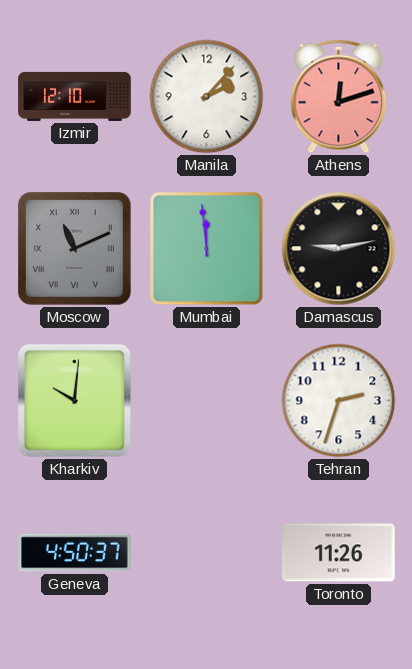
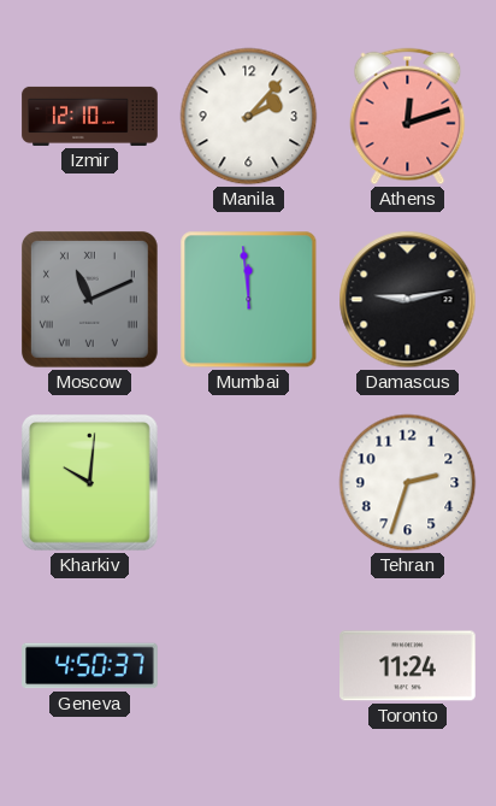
Toronto: 11:26 -> 11:24 (408, 666)
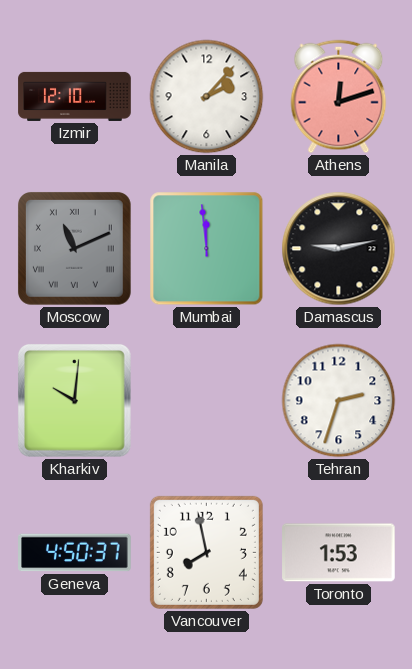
Vancouver: none -> 7:58 (206, 552)
Toronto: 11:24 -> 1:53 (339, 553)
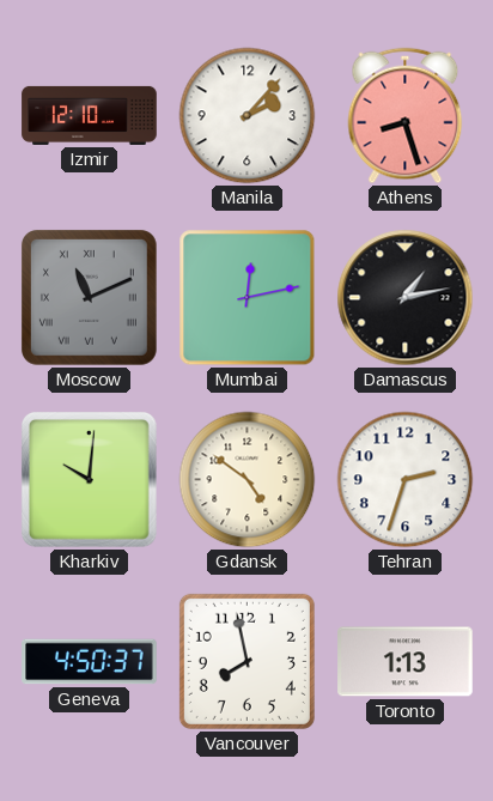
Athens: 12:12 -> 8:27 (406, 116)
Mumbai: 11:59 -> 12:13 (248, 298)
Damascus: 9:13 -> 1:13 (406, 298)
Gdansk: none -> 4:51 (248, 480)
Toronto: 1:53 -> 1:13 (406, 662)
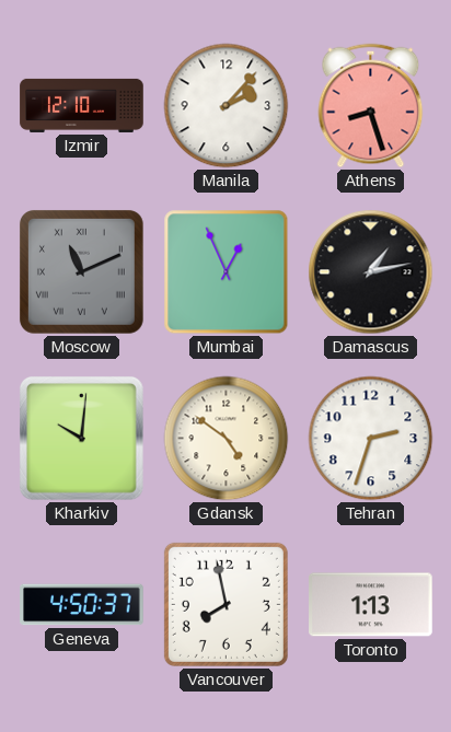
Mumbai: 12:13 -> 12:56 (227, 272)
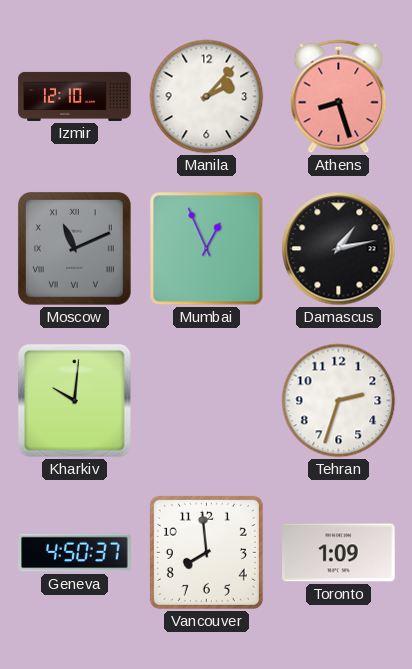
Gdansk: 4:51 -> none (227, 439)
Vancouver: 7:58 -> 7:59 (206, 552)
Toronto: 1:13 -> 1:09 (339, 553)
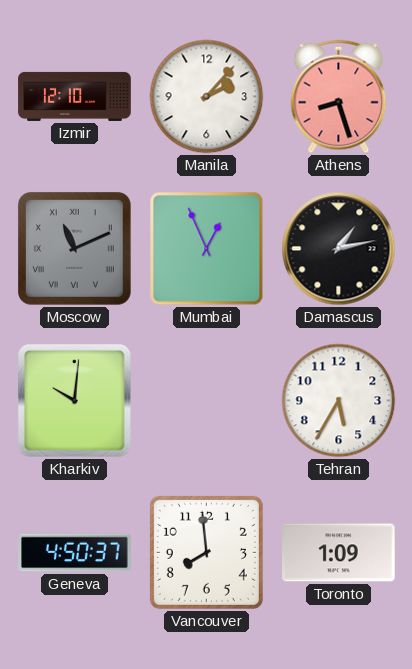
Tehran: 2:33 -> 5:35 (339, 401)
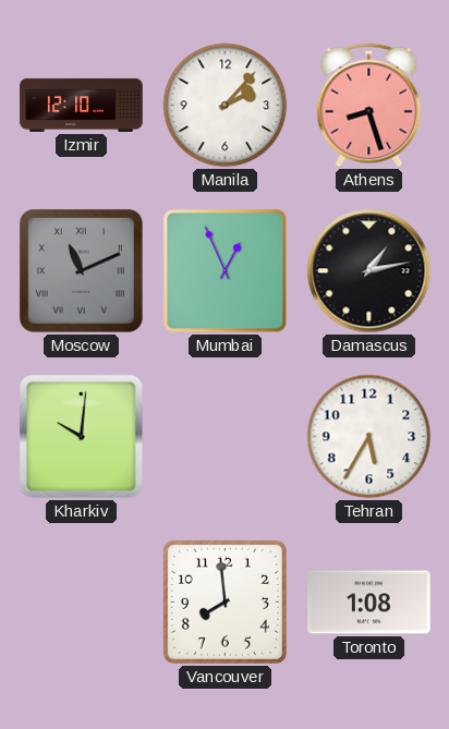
Geneva: 4:50 -> none (75, 553)
Toronto: 1:09 -> 1:08 (369, 603)
